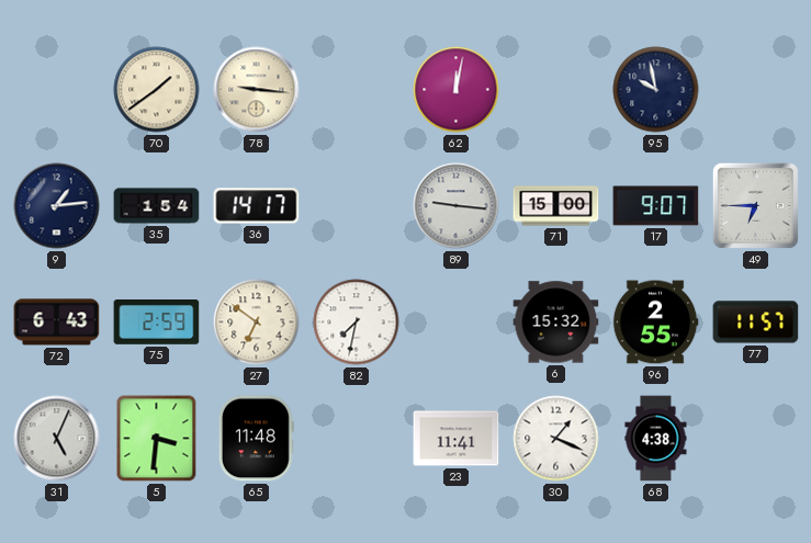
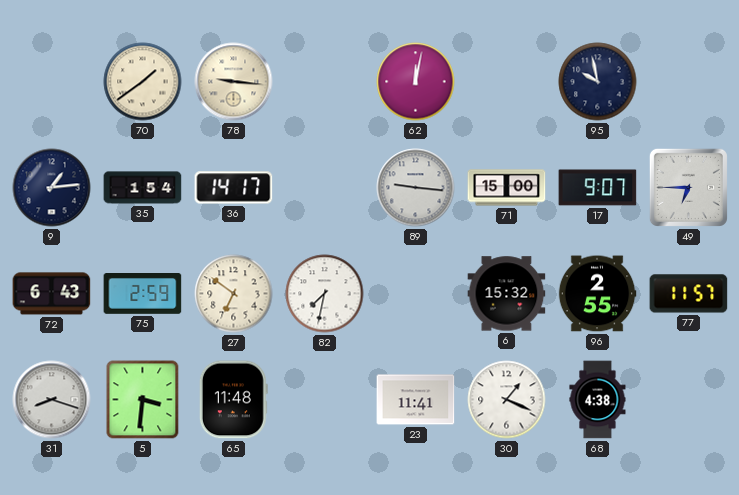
31: 5:04 -> 8:18 (52, 400)
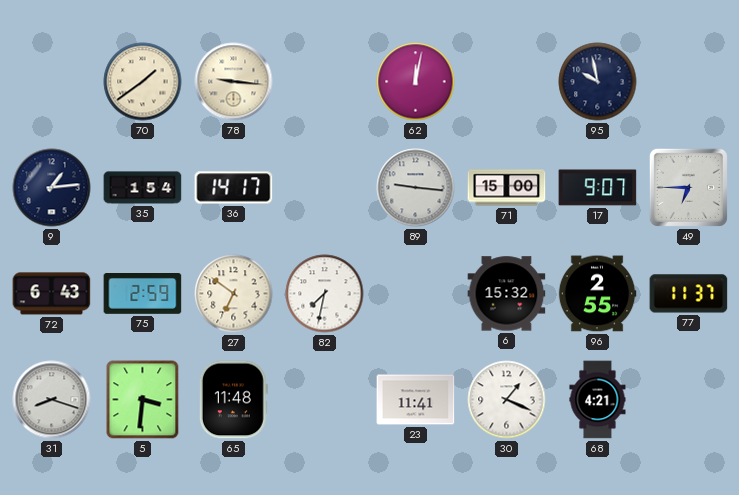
77: 11:57 -> 11:37 (689, 294)
68: 4:38 -> 4:21 (598, 400)
